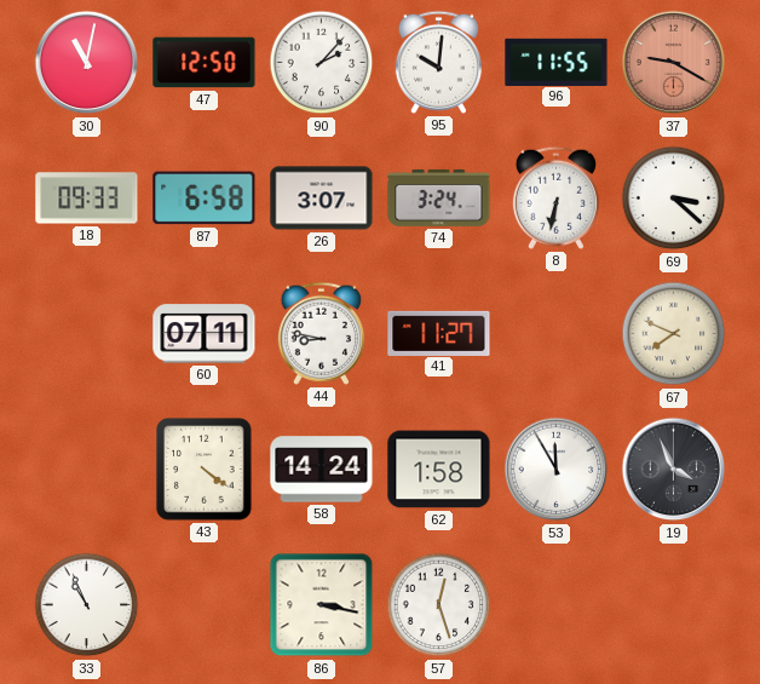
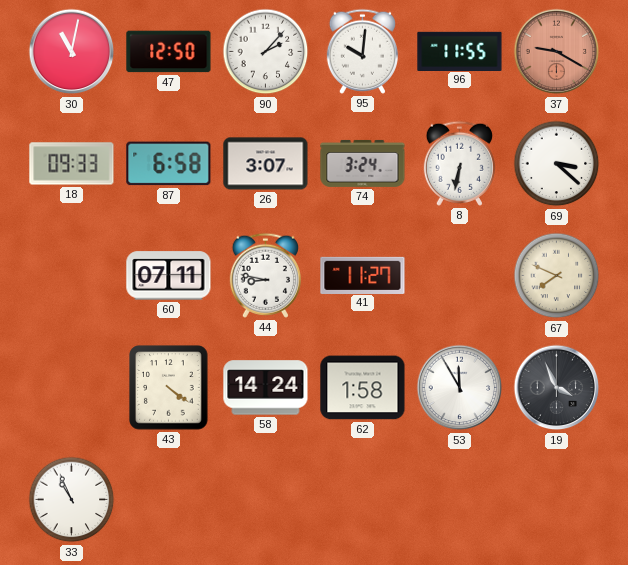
86: 3:17 -> none (322, 605)
57: 12:27 -> none (439, 605)
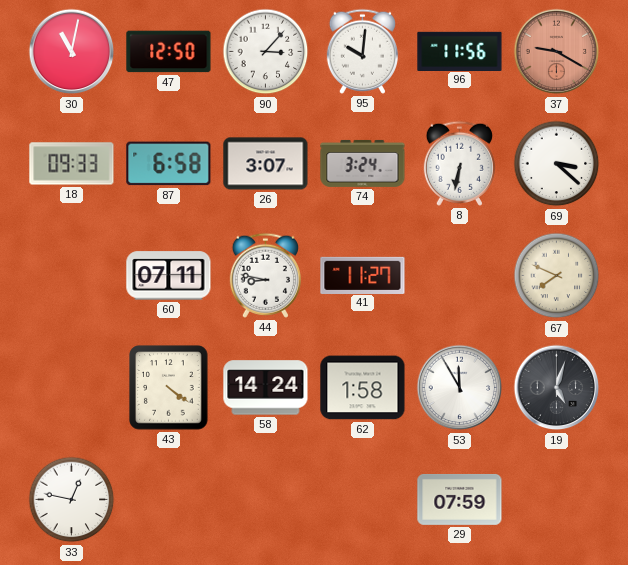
90: 2:07 -> 3:07 (266, 52)
96: 11:55 -> 11:56 (460, 51)
19: 3:56 -> 5:03 (557, 388)
33: 10:56 -> 12:47 (72, 500)
29: none -> 07:59 (460, 499)
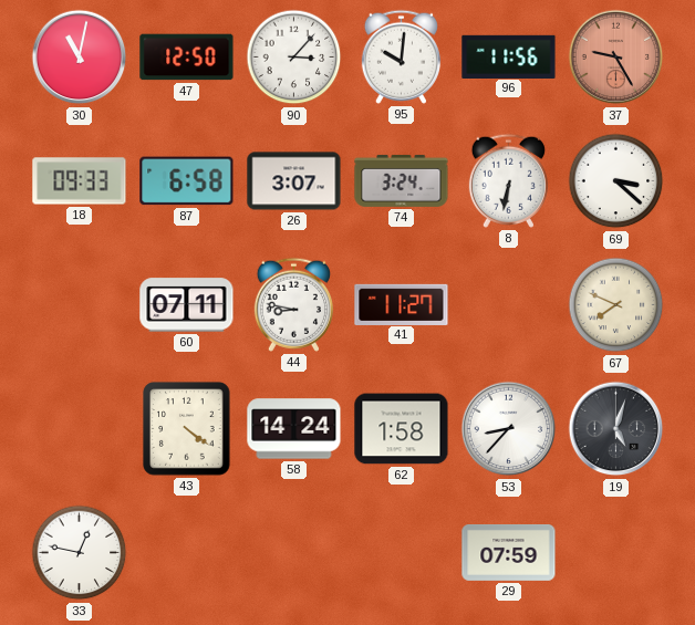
37: 9:20 -> 9:25 (616, 58)
53: 11:55 -> 8:37 (509, 429)
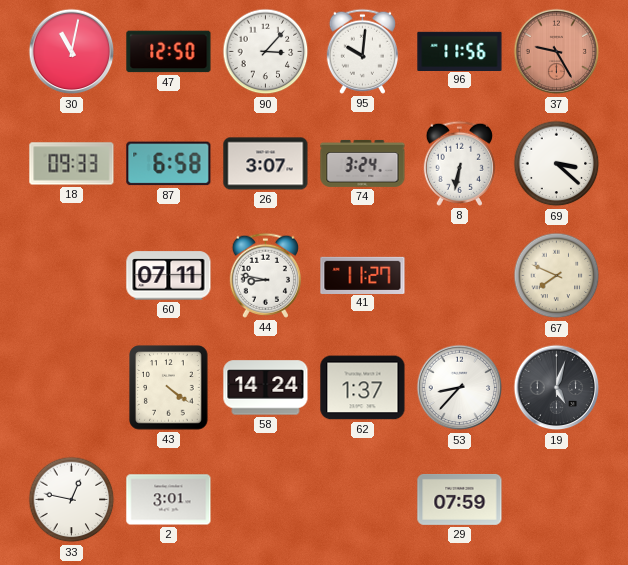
62: 1:58 -> 1:37 (363, 388)
2: none -> 3:01 (169, 500)
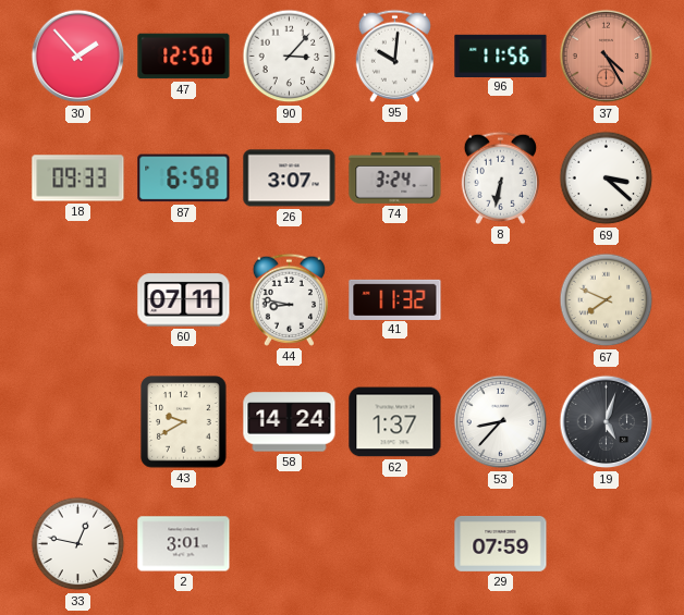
30: 11:02 -> 1:53 (78, 57)
37: 9:25 -> 4:25 (607, 57)
41: 11:27 -> 11:32 (395, 299)
43: 4:21 -> 9:40 (184, 422)
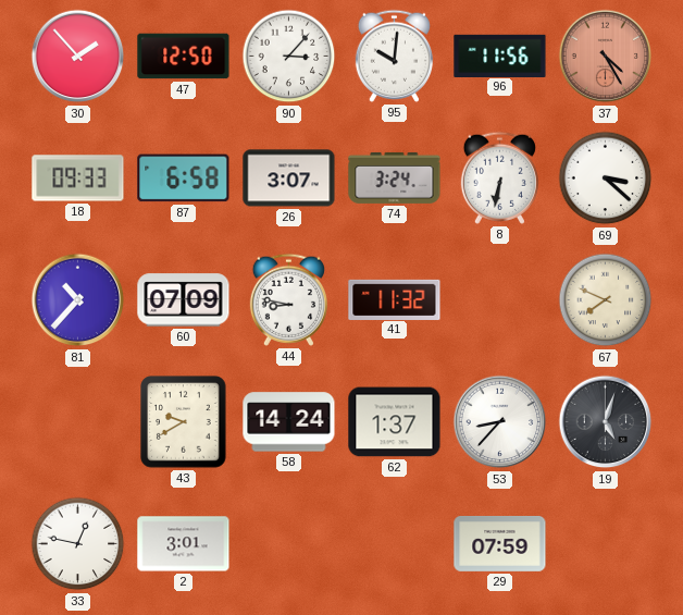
81: none -> 10:37 (78, 300)
60: 07:11 -> 07:09 (184, 300)
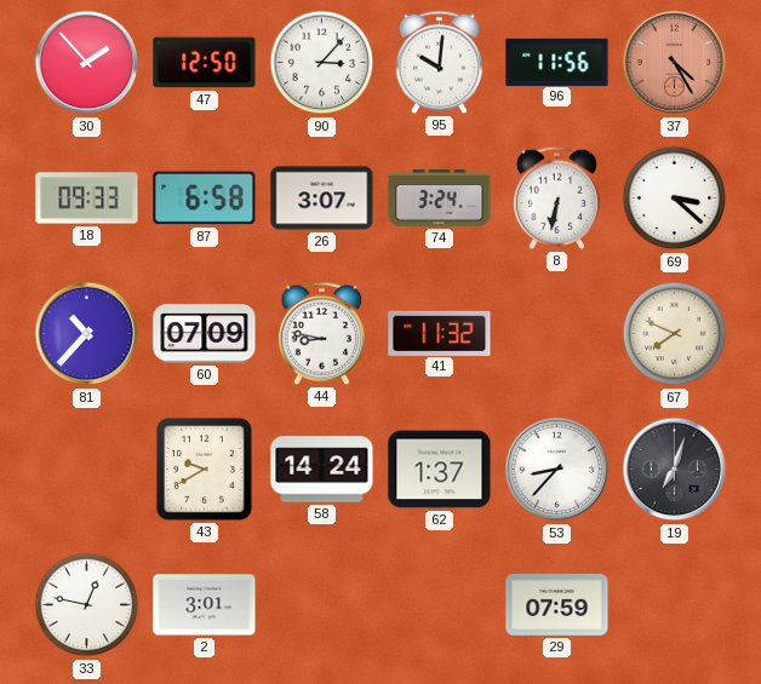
19: 5:03 -> 7:03 (675, 470)
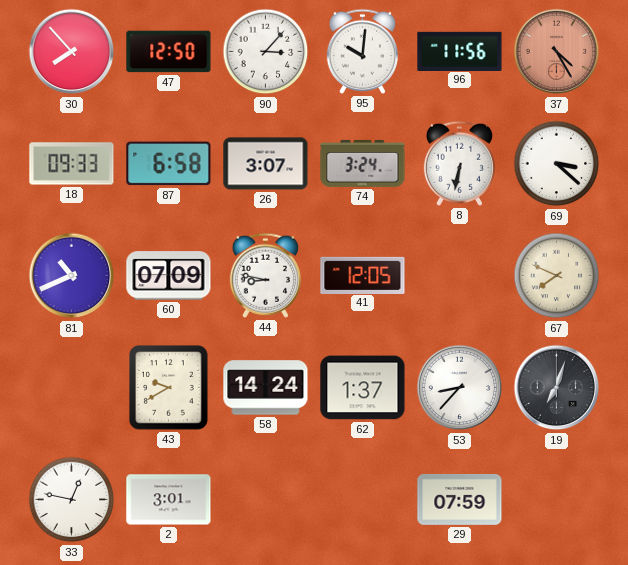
30: 1:53 -> 7:53 (72, 52)
81: 10:37 -> 10:41 (72, 276)
41: 11:32 -> 12:05 (363, 275)
